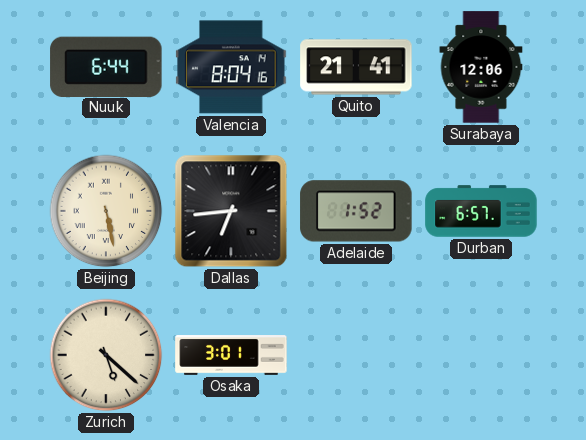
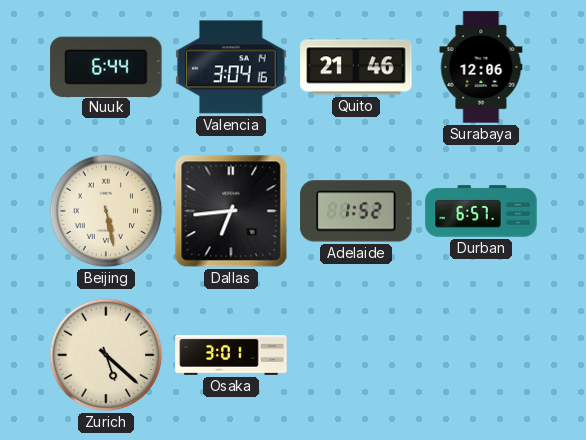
Valencia: 8:04 -> 3:04 (231, 67)
Quito: 21:41 -> 21:46 (356, 67)
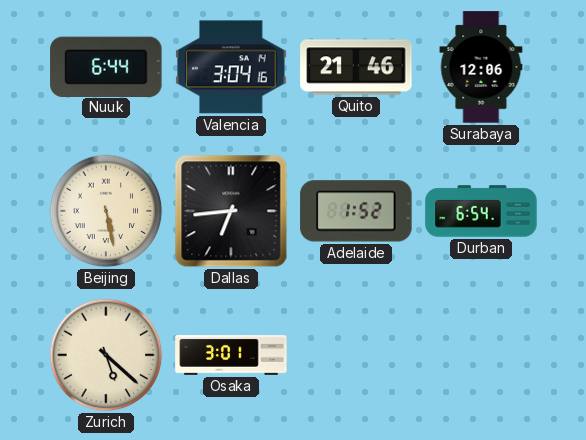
Durban: 6:57 -> 6:54 (481, 211)
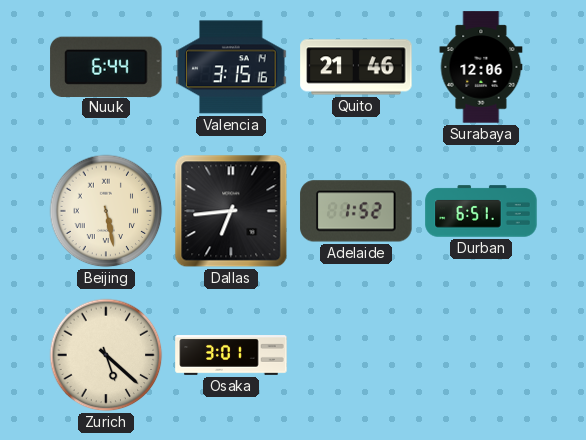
Valencia: 3:04 -> 3:15 (231, 67)
Durban: 6:54 -> 6:51 (481, 211)
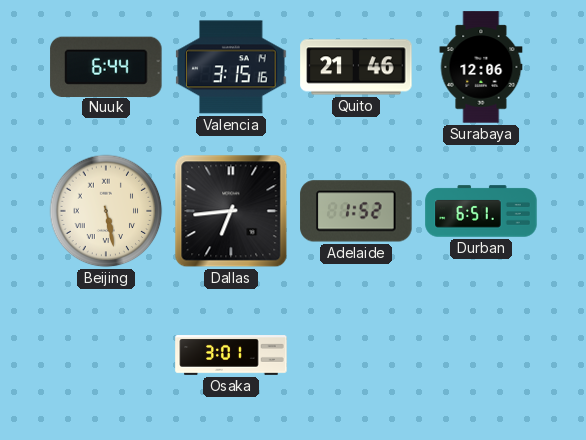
Zurich: 5:22 -> none (106, 355)
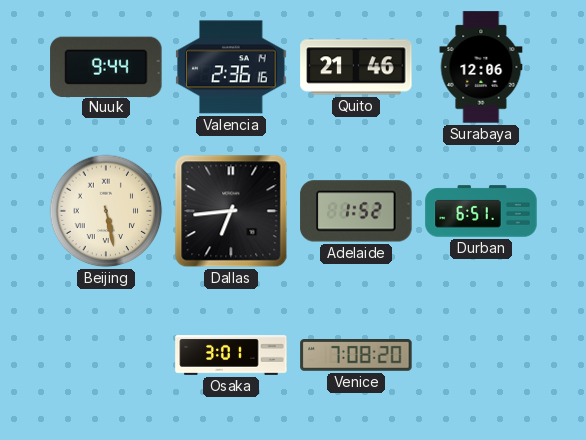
Nuuk: 6:44 -> 9:44 (106, 66)
Valencia: 3:15 -> 2:36 (231, 67)
Venice: none -> 7:08 (356, 356)
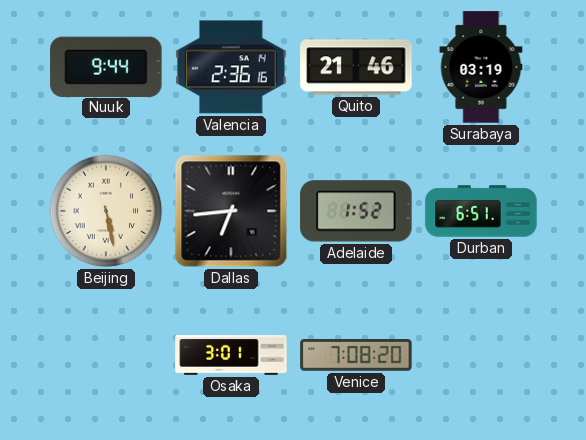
Surabaya: 12:06 -> 03:19 (481, 67)
